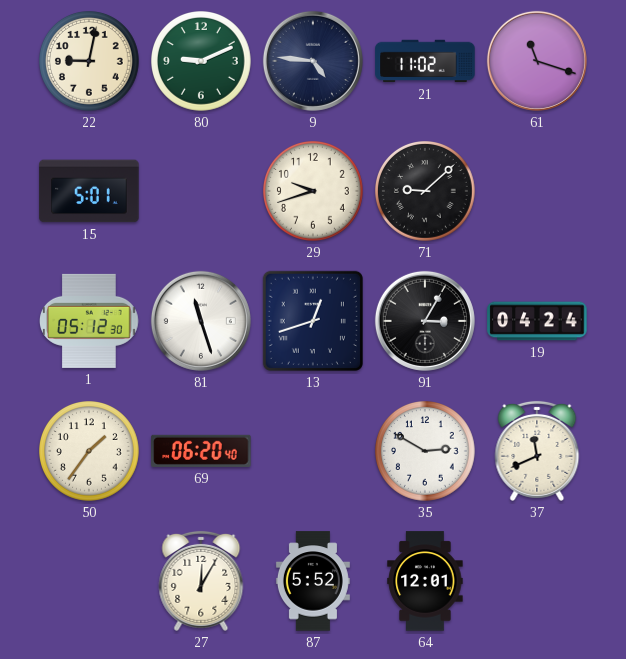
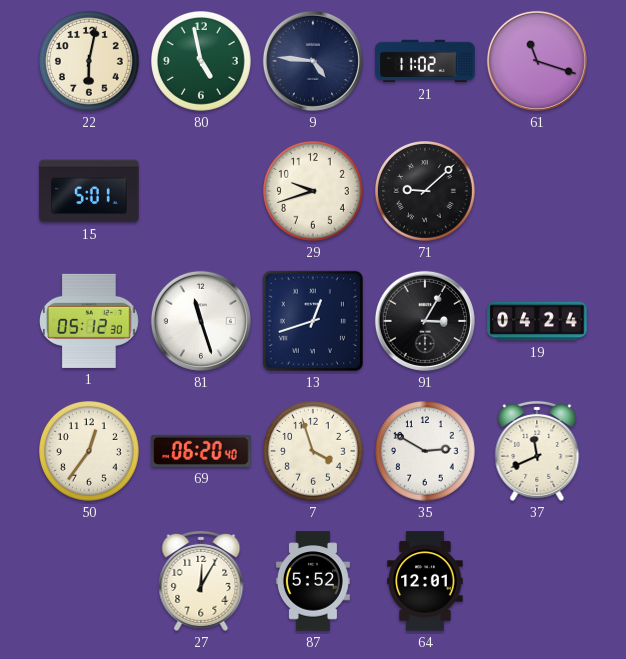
22: 9:02 -> 6:02 (90, 62)
80: 9:11 -> 4:58 (202, 62)
50: 1:36 -> 12:36 (90, 452)
7: none -> 3:57 (314, 452)
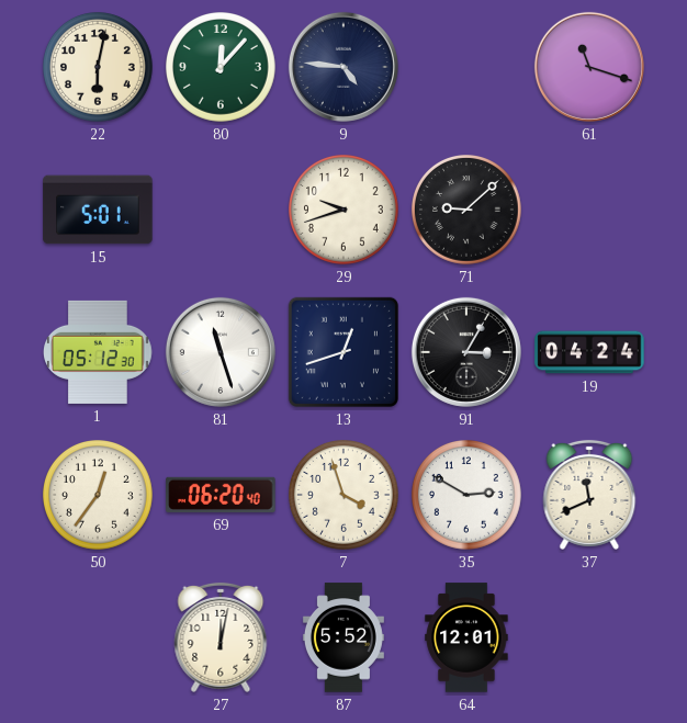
80: 4:58 -> 12:07 (222, 68)
21: 11:02 -> none (425, 61)
27: 12:05 -> 12:02 (221, 637)
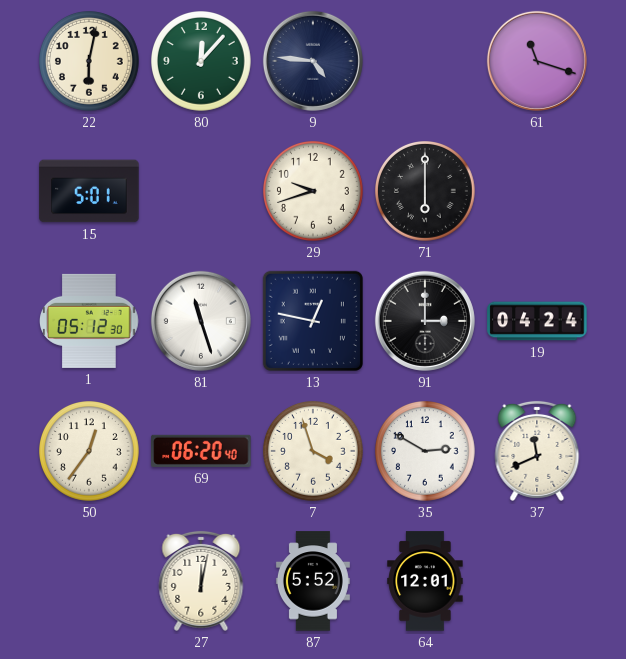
71: 9:08 -> 6:00 (426, 192)
13: 12:42 -> 12:47 (313, 321)
91: 3:05 -> 3:00 (425, 321)
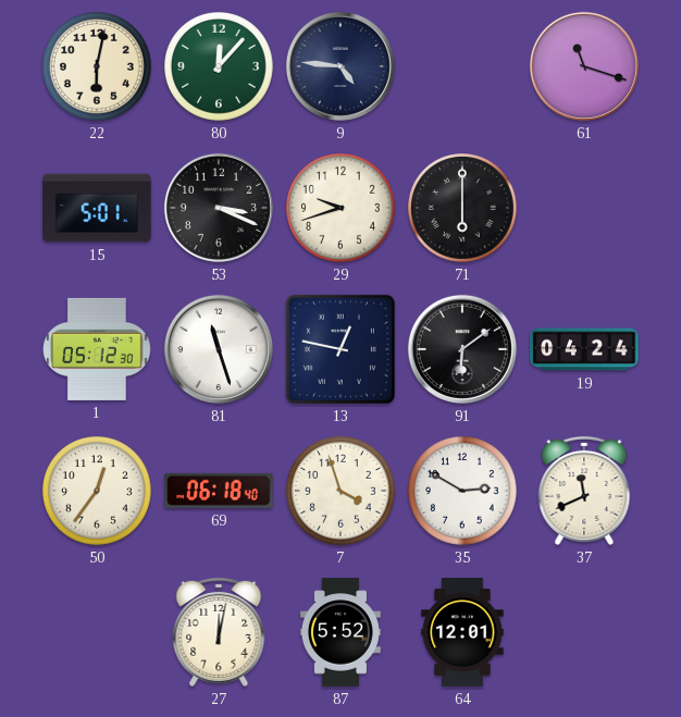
53: none -> 3:19 (219, 208)
91: 3:00 -> 6:09 (462, 349)
69: 06:20 -> 06:18 (219, 491)
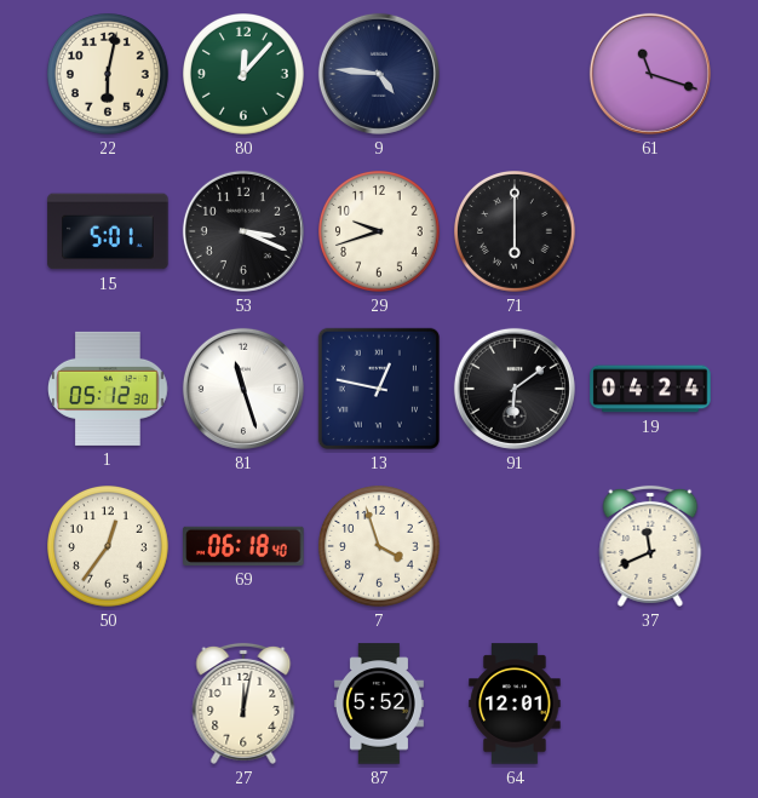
35: 2:50 -> none (463, 492)
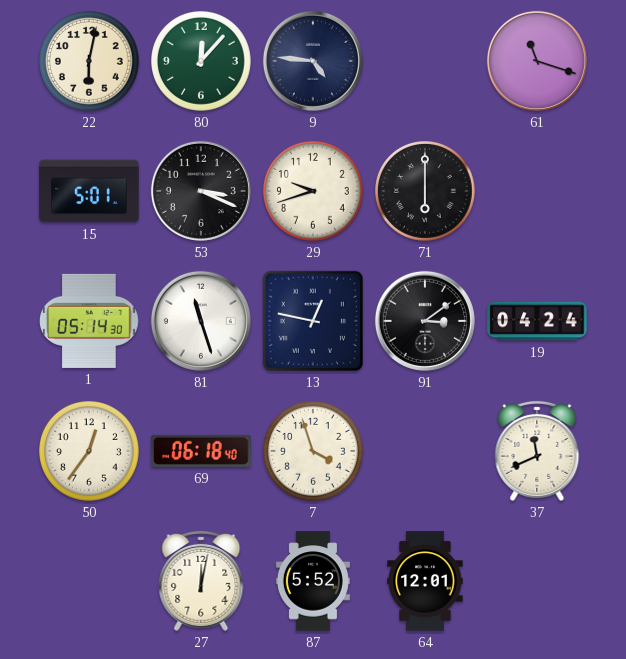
1: 05:12 -> 05:14 (89, 321)
91: 6:09 -> 3:09 (425, 321)
